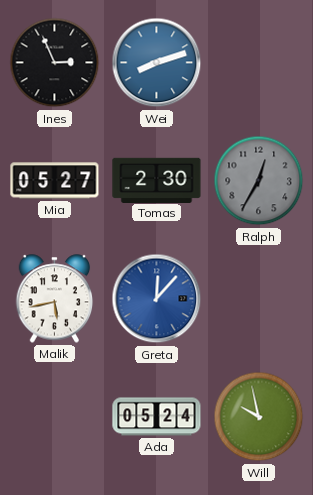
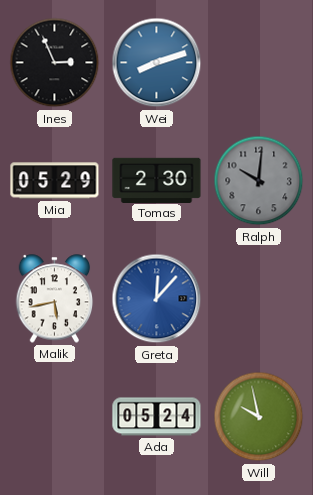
Mia: 05:27 -> 05:29 (55, 181)
Ralph: 12:35 -> 10:01 (259, 181)
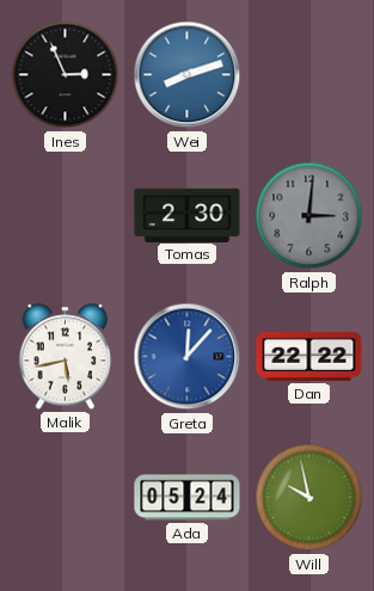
Mia: 05:29 -> none (55, 181)
Ralph: 10:01 -> 3:01 (309, 216)
Dan: none -> 22:22 (309, 356)
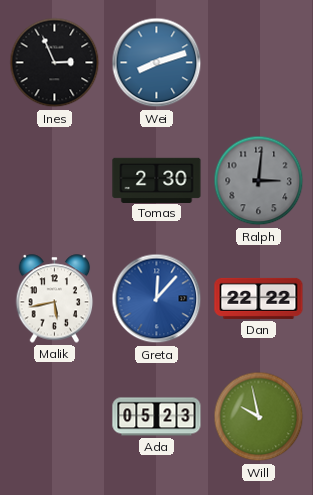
Ada: 05:24 -> 05:23 (157, 417)
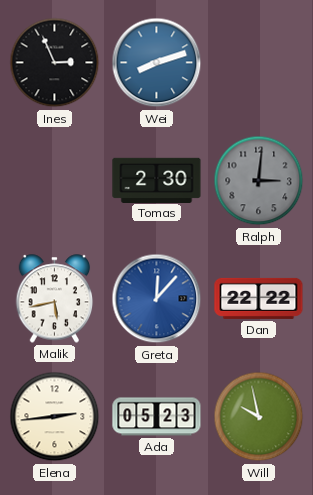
Elena: none -> 2:44 (55, 417)
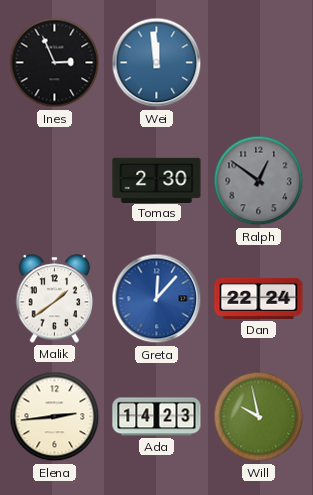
Wei: 8:12 -> 11:59 (157, 63)
Ralph: 3:01 -> 12:51 (259, 181)
Malik: 5:43 -> 1:39 (55, 299)
Dan: 22:22 -> 22:24 (259, 298)
Ada: 05:23 -> 14:23 (157, 417)
